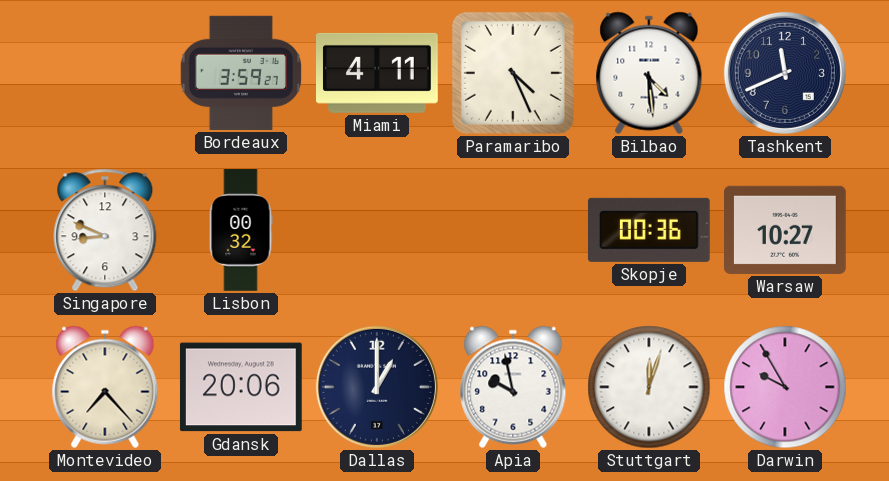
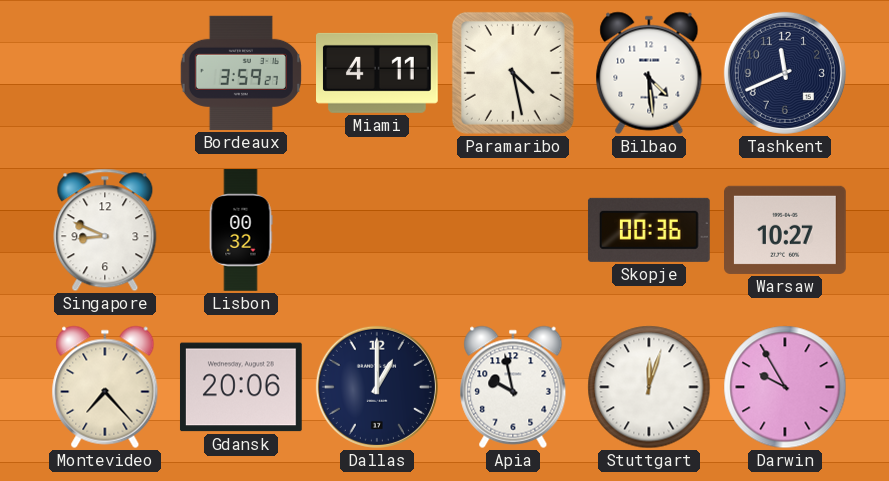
Paramaribo: 4:26 -> 4:28 (513, 73)
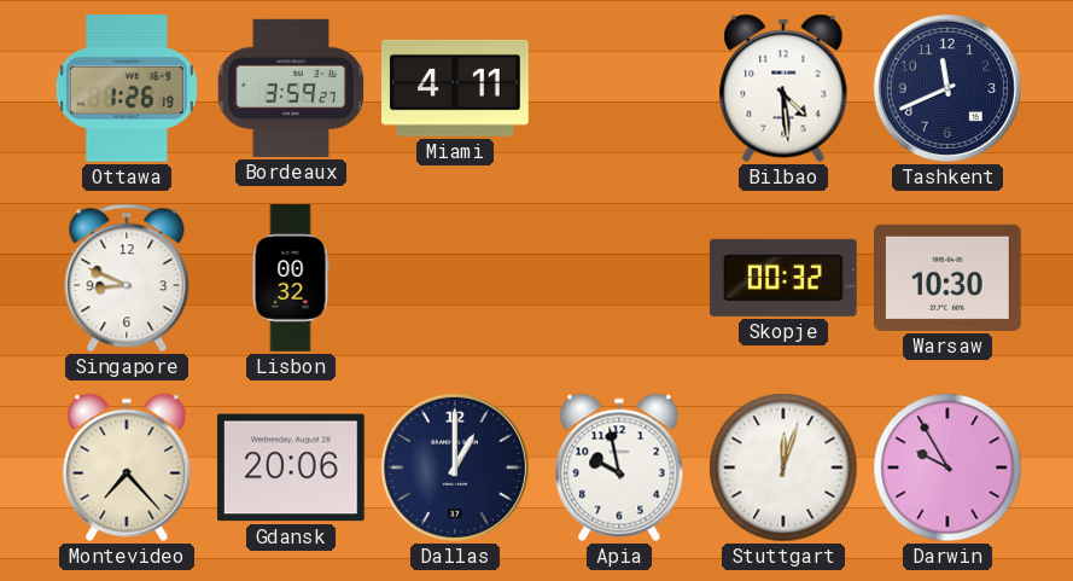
Ottawa: none -> 1:26 (127, 89)
Paramaribo: 4:28 -> none (513, 73)
Skopje: 00:36 -> 00:32 (783, 278)
Warsaw: 10:27 -> 10:30 (949, 278)
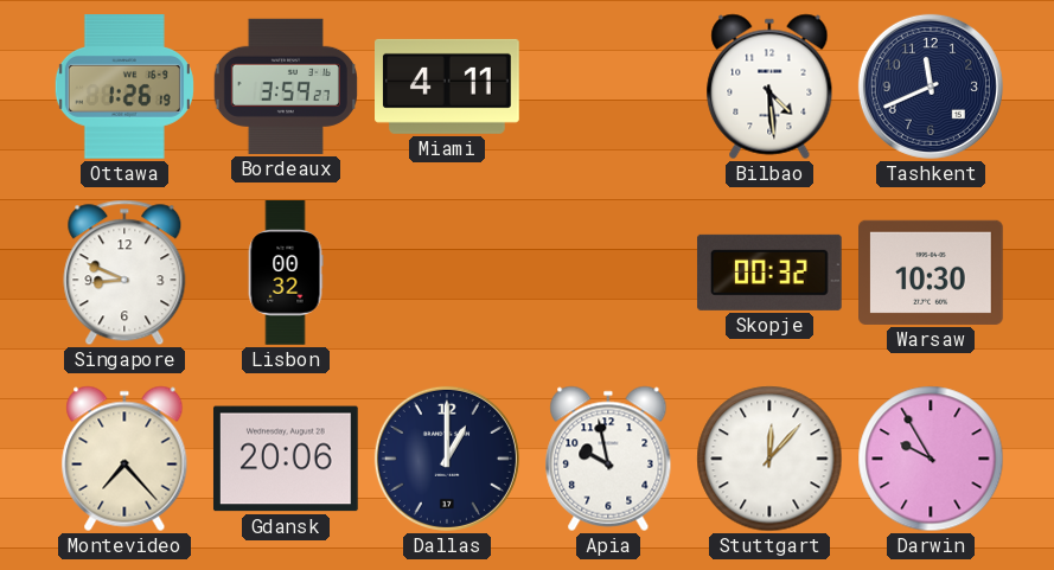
Stuttgart: 12:03 -> 12:07 (769, 459)
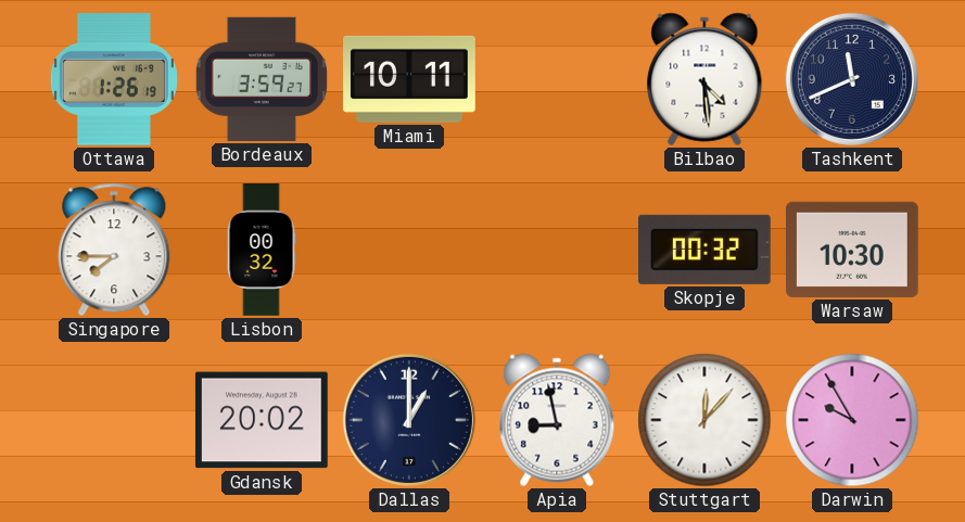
Miami: 4:11 -> 10:11 (410, 79)
Singapore: 8:49 -> 7:45 (114, 250)
Montevideo: 7:23 -> none (124, 459)
Gdansk: 20:06 -> 20:02 (262, 420)
Apia: 9:58 -> 8:58 (557, 420)
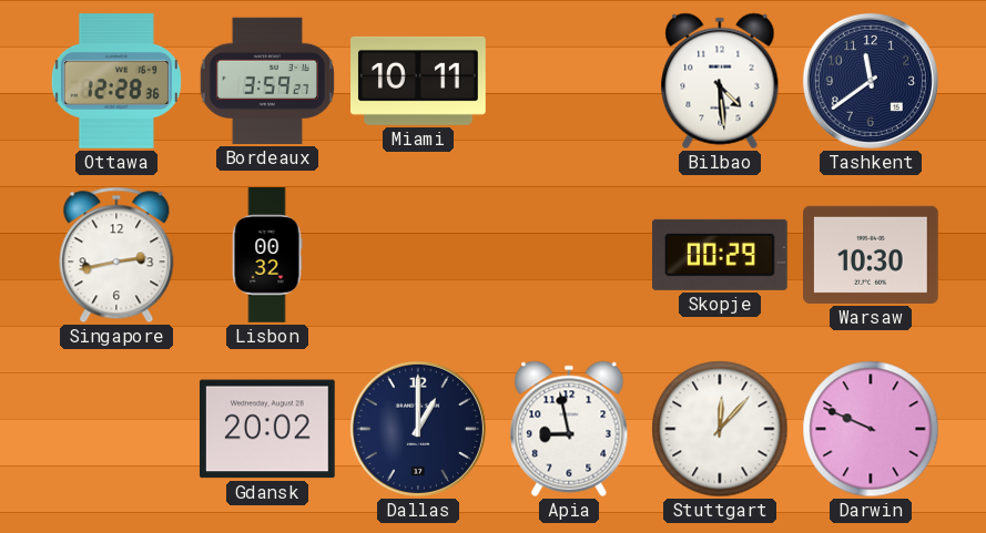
Ottawa: 1:26 -> 12:28 (116, 82)
Tashkent: 11:41 -> 11:39 (871, 81)
Singapore: 7:45 -> 2:43 (116, 255)
Skopje: 00:32 -> 00:29 (720, 255)
Darwin: 9:55 -> 9:49 (871, 429)
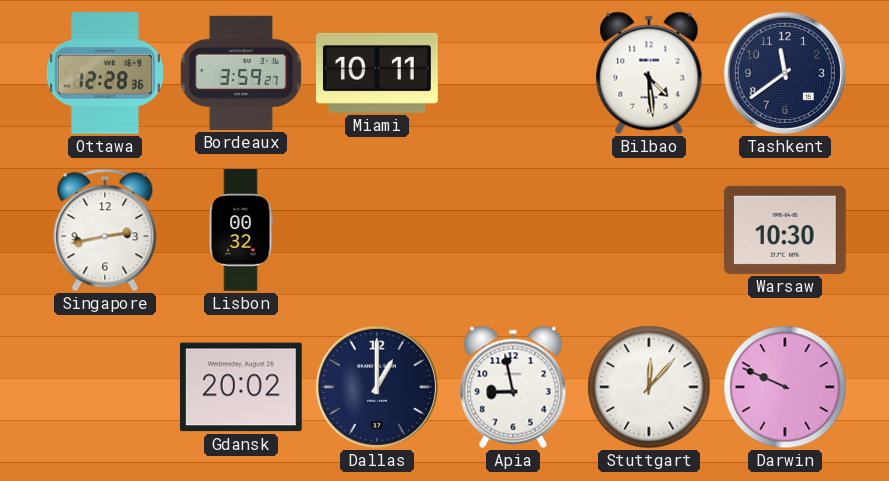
Skopje: 00:29 -> none (720, 255)
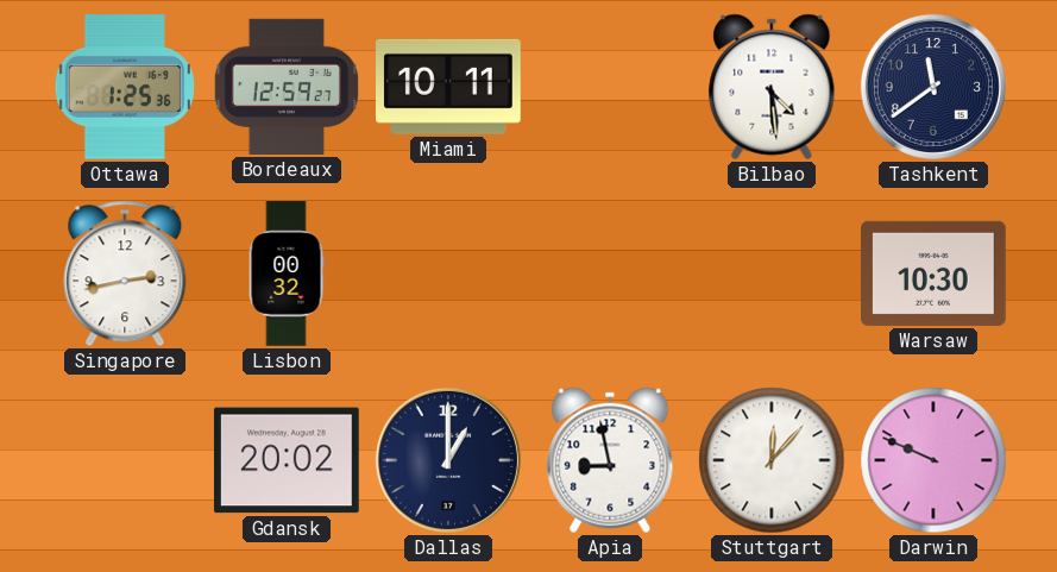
Ottawa: 12:28 -> 1:25 (125, 88)
Bordeaux: 3:59 -> 12:59 (287, 87)
